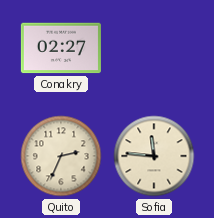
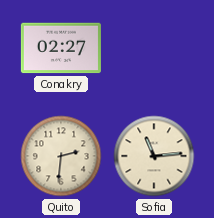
Quito: 2:34 -> 2:31 (61, 156)
Sofia: 11:46 -> 11:14 (154, 156)
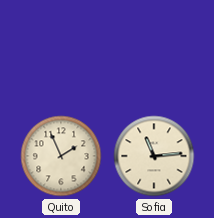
Conakry: 02:27 -> none (61, 48)
Quito: 2:31 -> 1:56 (61, 156)
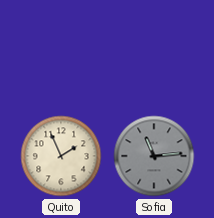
Sofia dial: cream -> grey (154, 156)
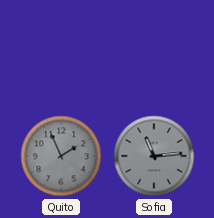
Quito dial: cream -> grey (61, 156)
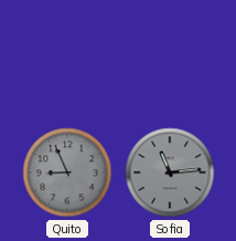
Quito: 1:56 -> 8:56 (67, 172)
